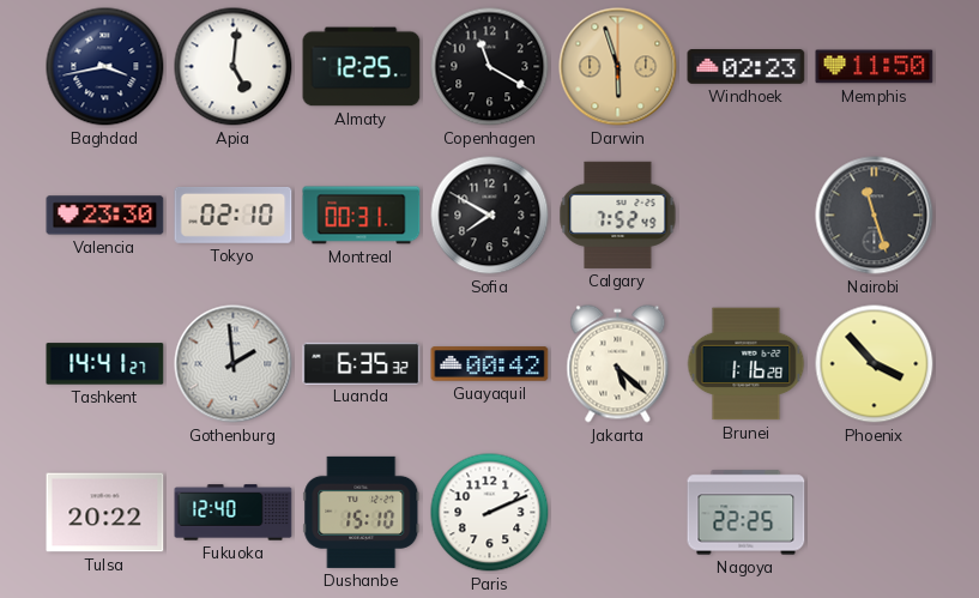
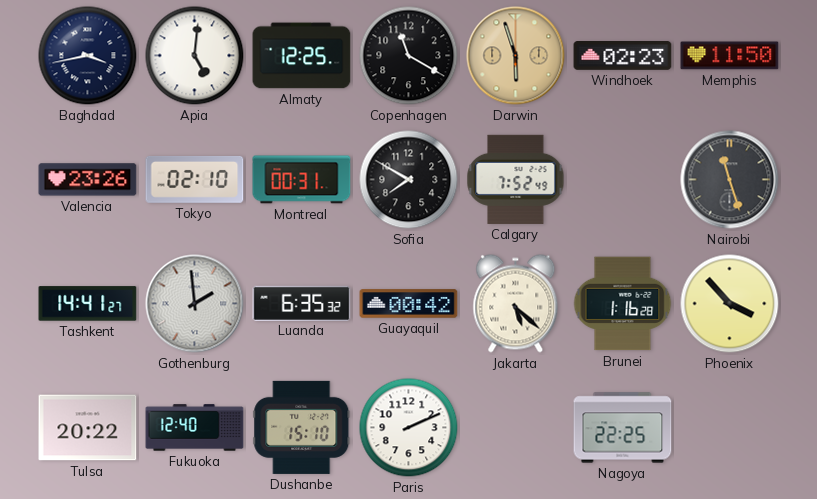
Valencia: 23:30 -> 23:26 (88, 180)
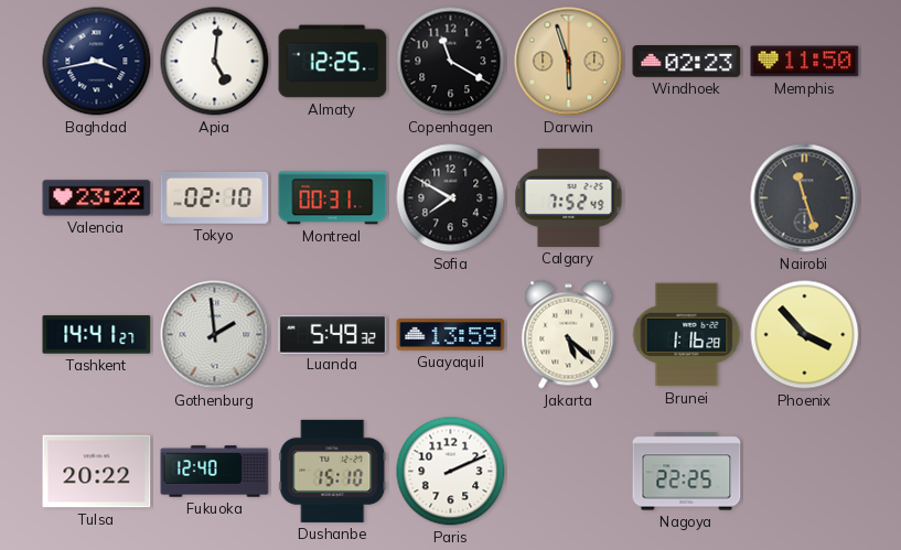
Valencia: 23:26 -> 23:22 (97, 198)
Luanda: 6:35 -> 5:49 (333, 334)
Guayaquil: 00:42 -> 13:59 (451, 335)
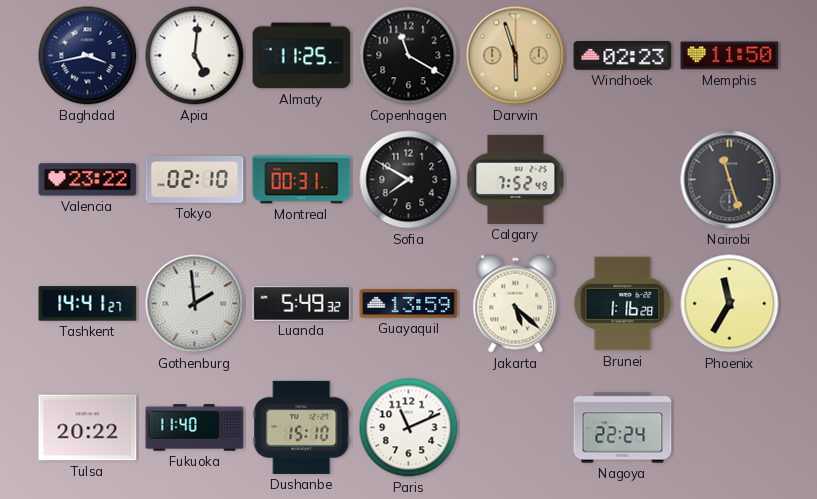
Almaty: 12:25 -> 11:25 (302, 56)
Phoenix: 3:53 -> 11:35 (730, 304)
Fukuoka: 12:40 -> 11:40 (195, 428)
Paris: 2:11 -> 11:11 (409, 428)
Nagoya: 22:25 -> 22:24 (623, 428)
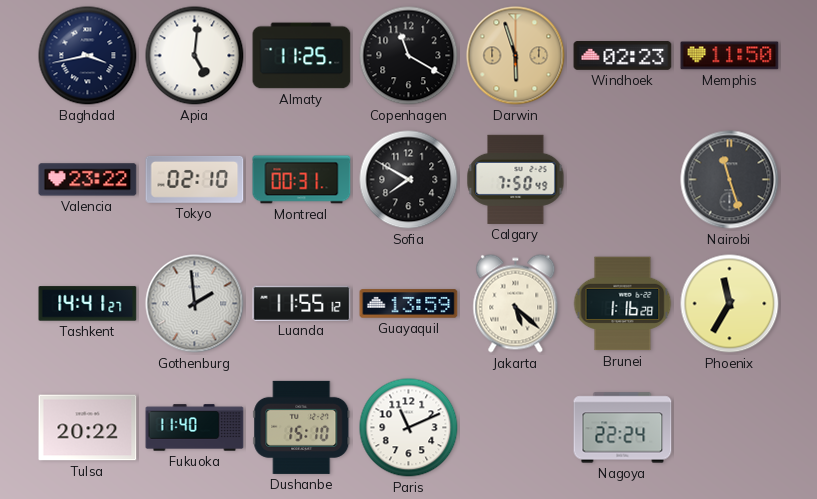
Calgary: 7:52 -> 7:50 (516, 179)
Luanda: 5:49 -> 11:55 (302, 303)
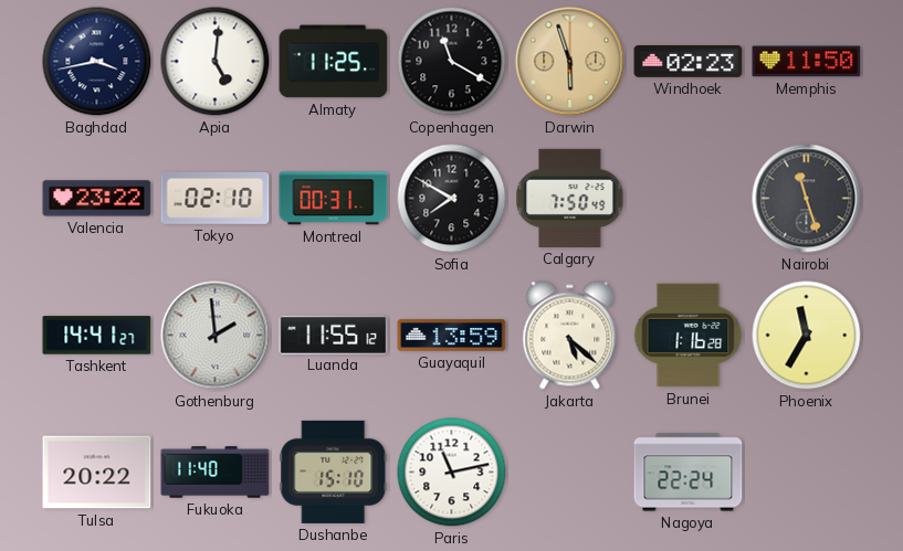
Paris: 11:11 -> 11:13 (452, 473)
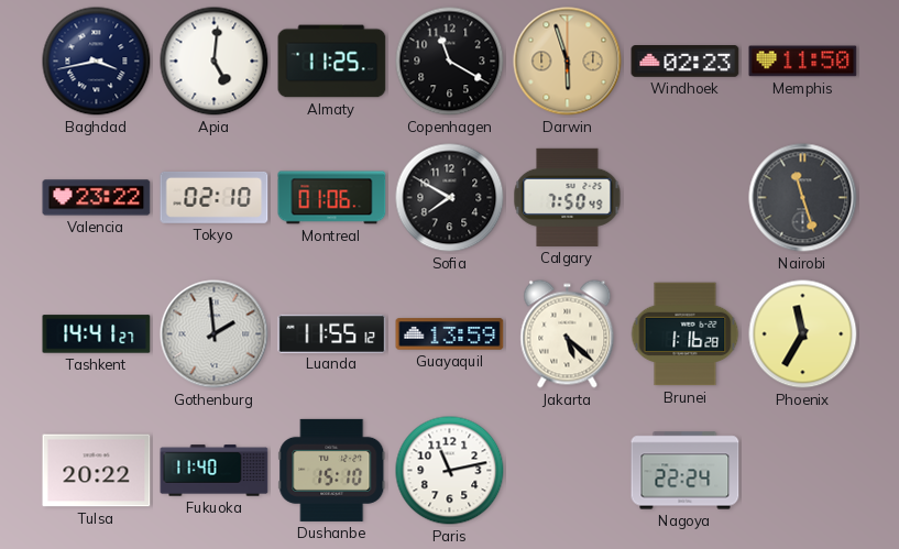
Montreal: 00:31 -> 01:06 (332, 198)
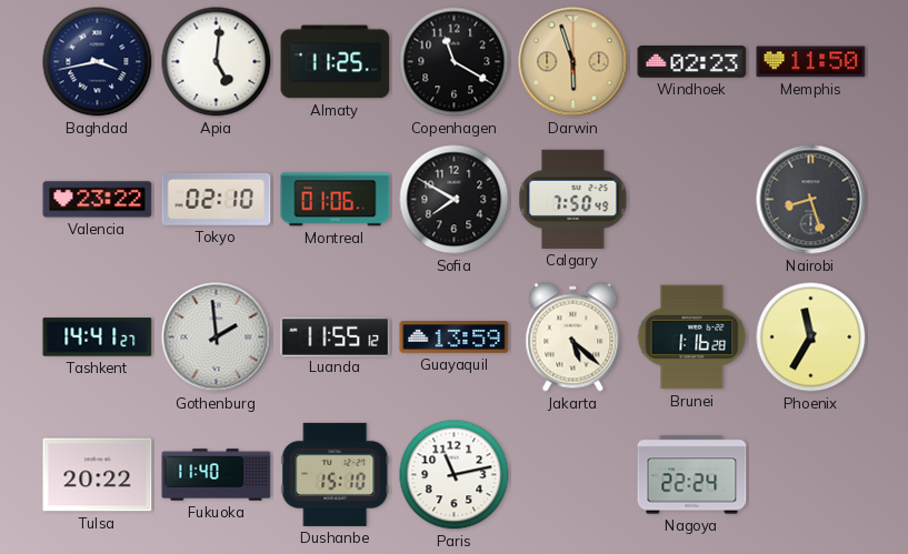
Nairobi: 11:27 -> 8:27 (811, 200)
